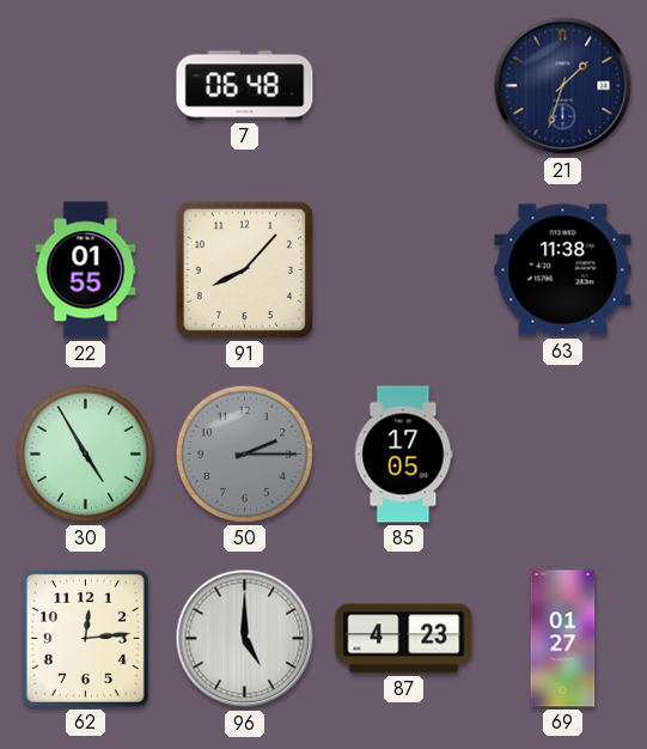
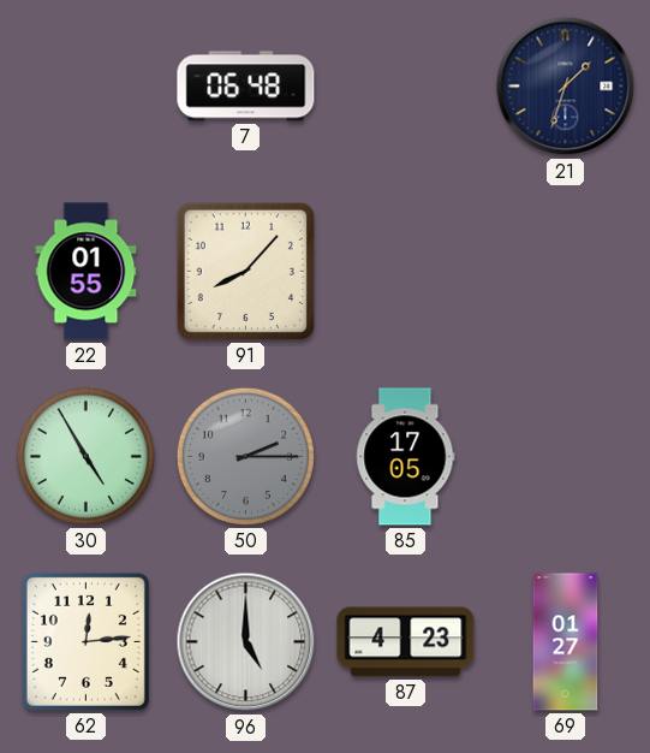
63: 11:38 -> none (563, 270)
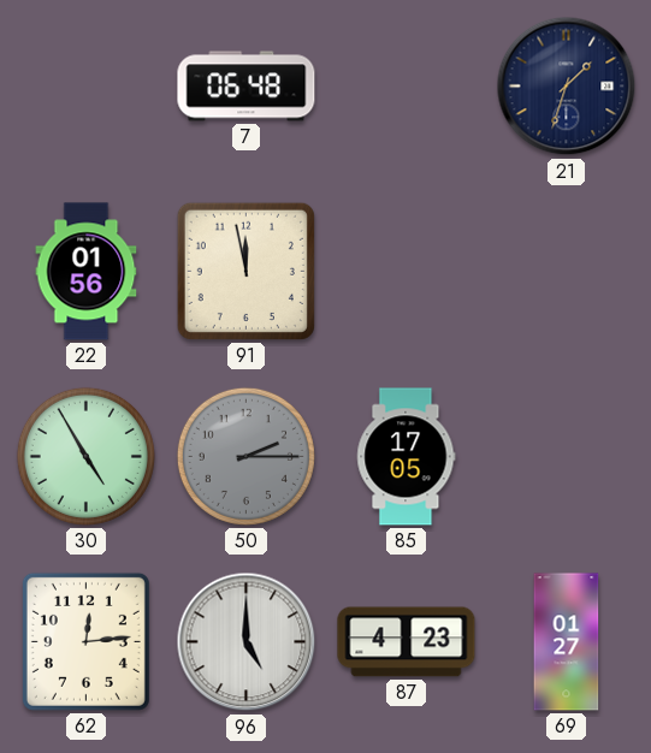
22: 01:55 -> 01:56 (87, 272)
91: 8:07 -> 11:58 (245, 271)
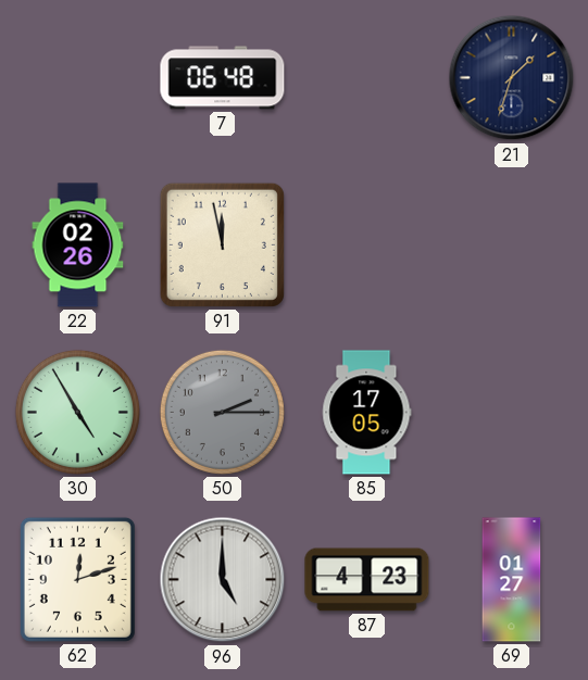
22: 01:56 -> 02:26 (78, 245)
62: 12:14 -> 12:12 (77, 579)
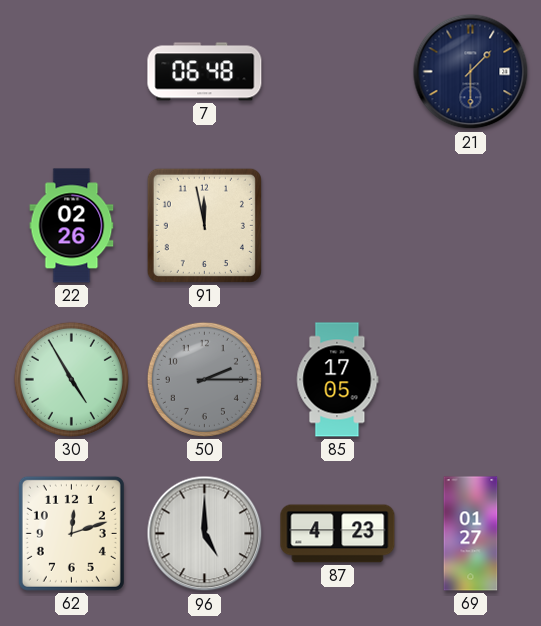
21: 1:33 -> 1:30 (471, 72)
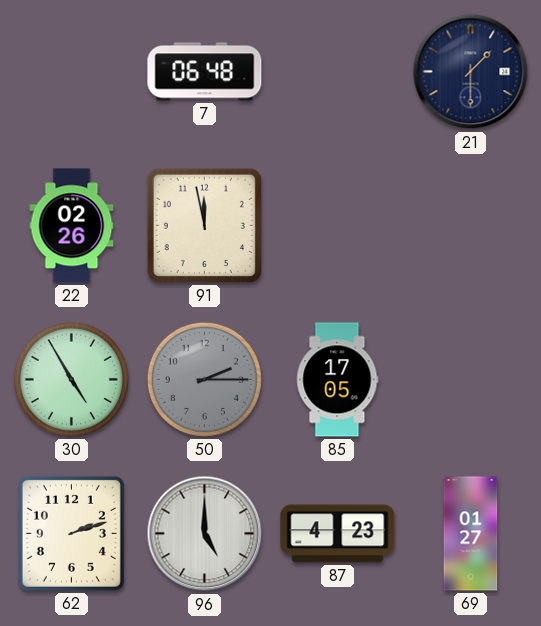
62: 12:12 -> 2:12 (71, 533)
